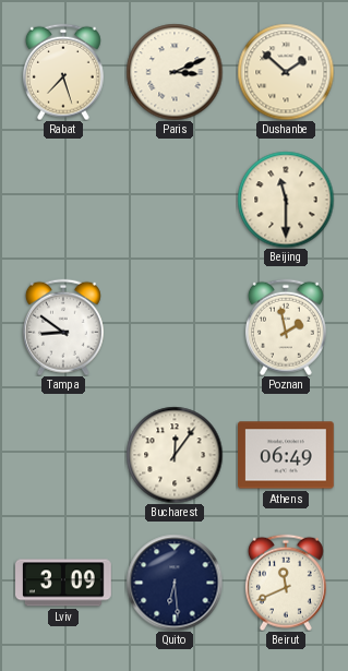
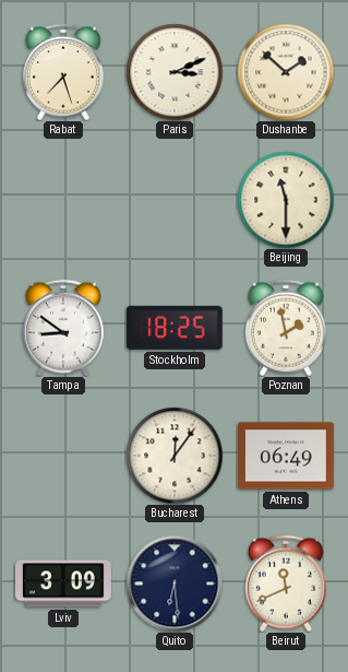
Stockholm: none -> 18:25 (175, 328)
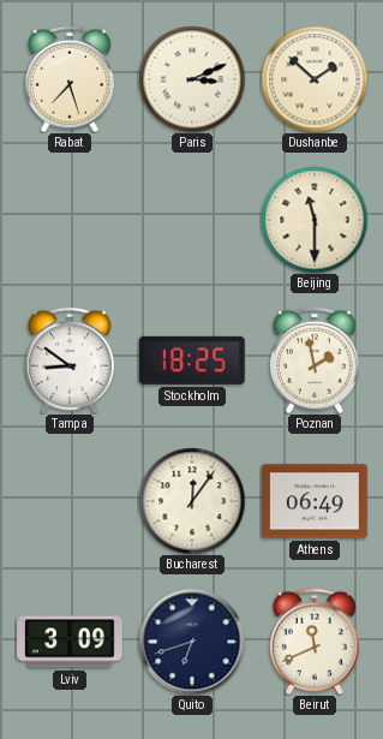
Quito: 6:29 -> 6:42 (192, 642)
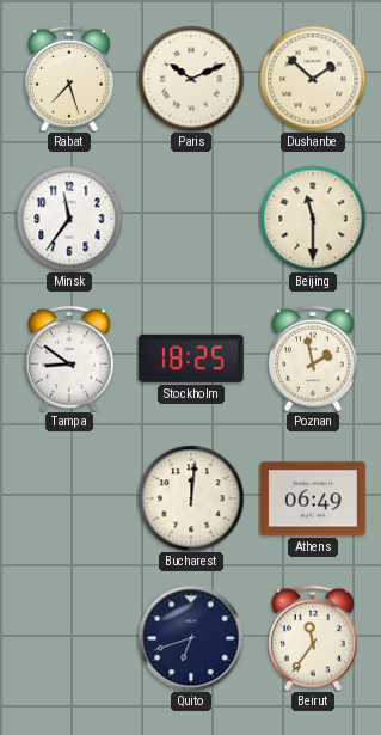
Paris: 3:11 -> 10:11 (191, 79)
Minsk: none -> 11:36 (69, 219)
Bucharest: 12:06 -> 12:01 (191, 498)
Lviv: 3:09 -> none (71, 642)
Beirut: 11:41 -> 11:36 (313, 638)
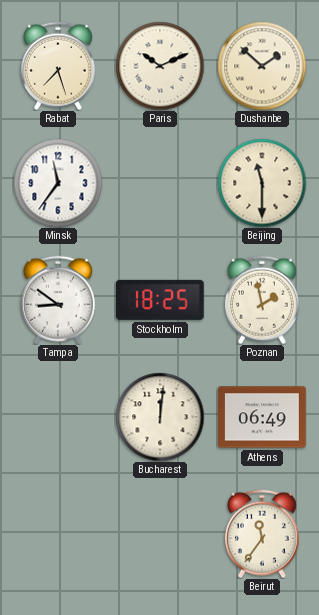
Quito: 6:42 -> none (191, 638)
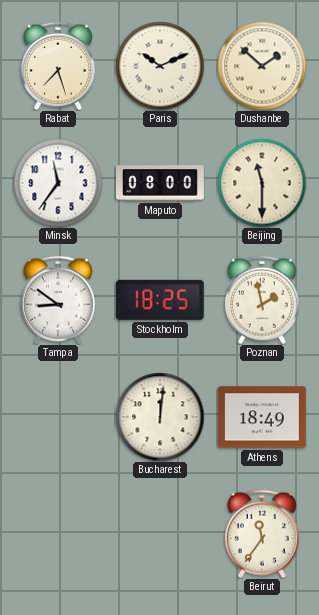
Maputo: none -> 08:00 (161, 183)
Athens: 06:49 -> 18:49 (263, 417)
